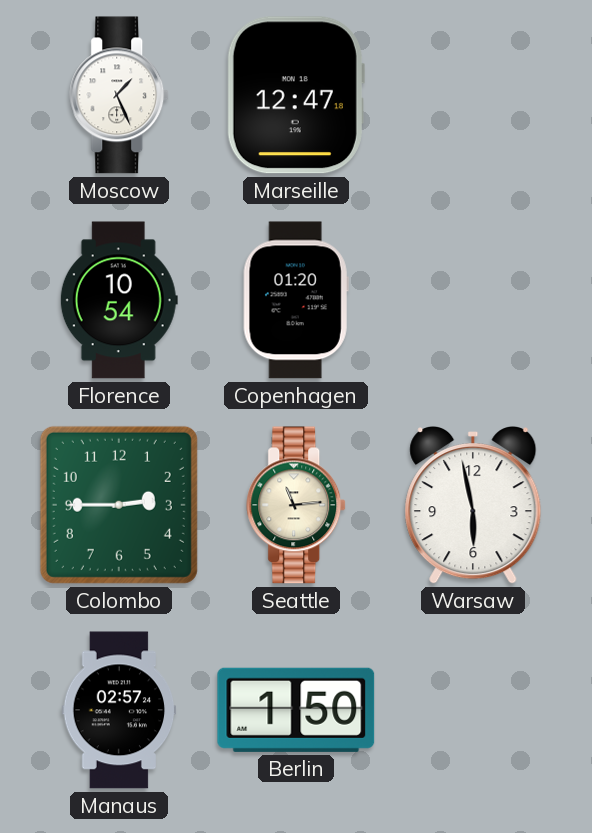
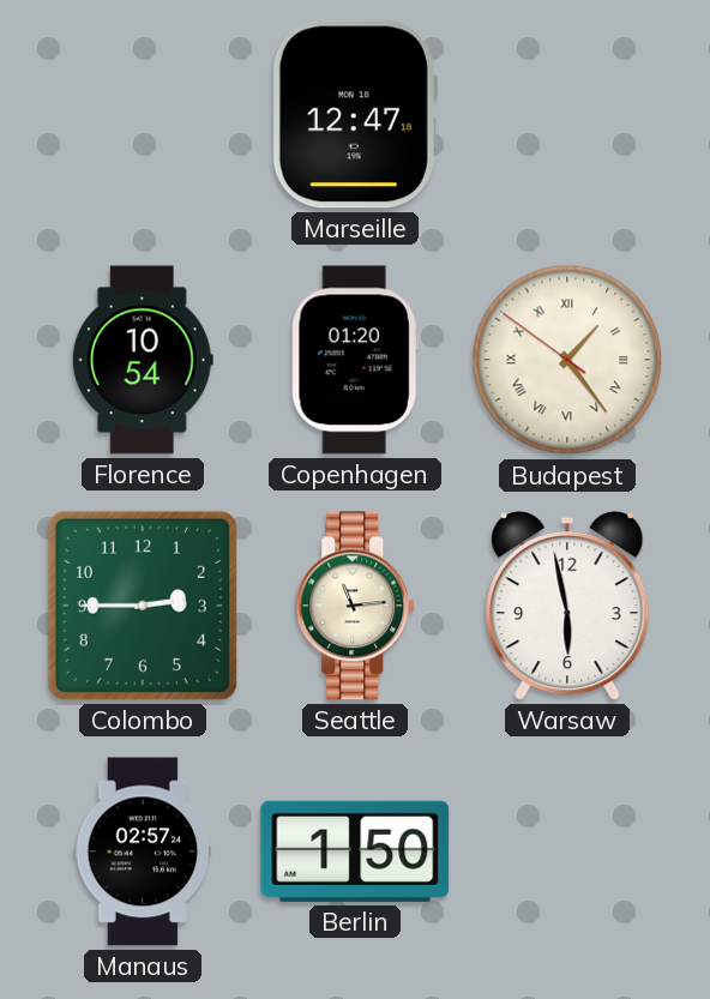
Moscow: 1:26 -> none (120, 95)
Budapest: none -> 1:23 (567, 360)
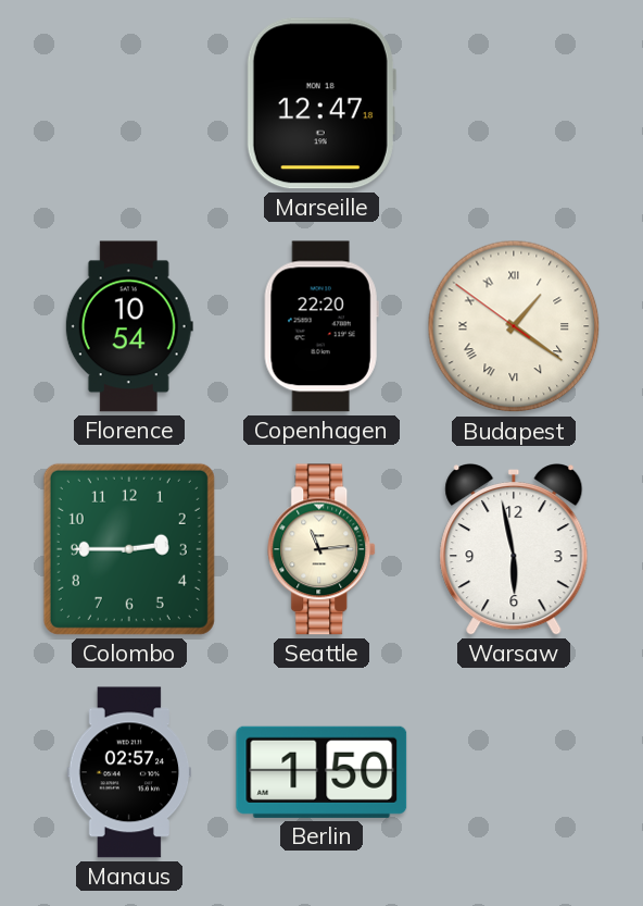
Copenhagen: 01:20 -> 22:20 (321, 326)
Budapest: 1:23 -> 1:20 (514, 326)
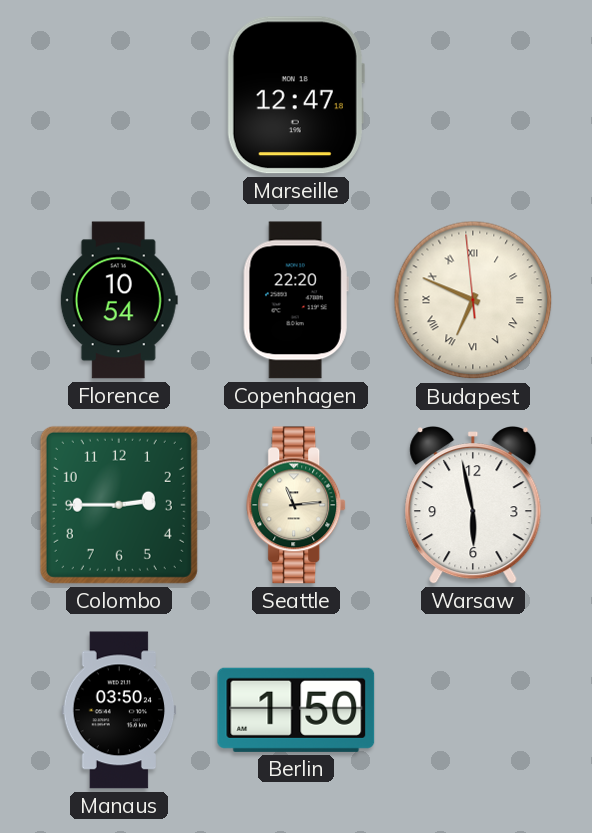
Budapest: 1:20 -> 6:48 (473, 300)
Manaus: 02:57 -> 03:50 (119, 710)
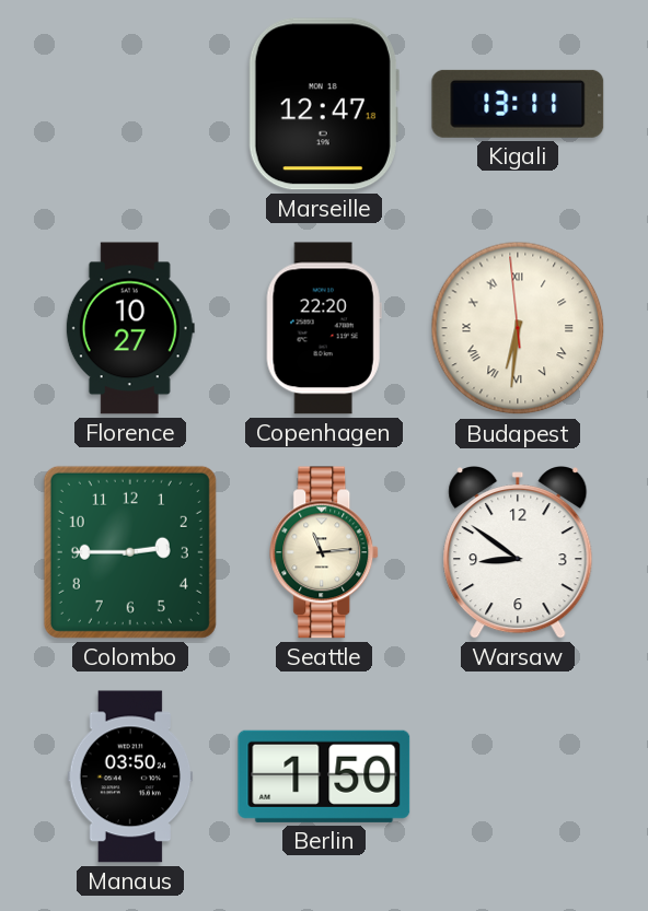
Kigali: none -> 13:11 (518, 104)
Florence: 10:54 -> 10:27 (130, 328)
Budapest: 6:48 -> 6:30 (518, 328)
Warsaw: 5:58 -> 8:51 (518, 553)
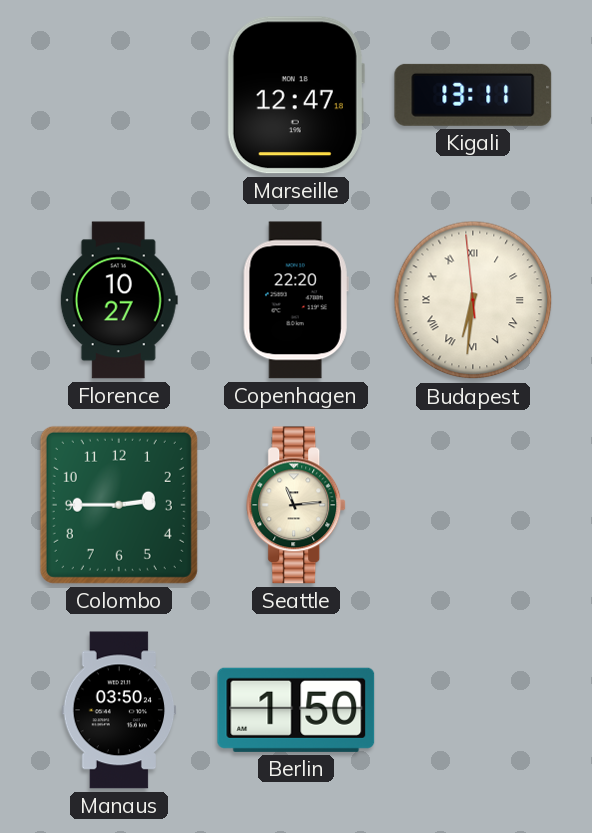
Warsaw: 8:51 -> none (518, 553)
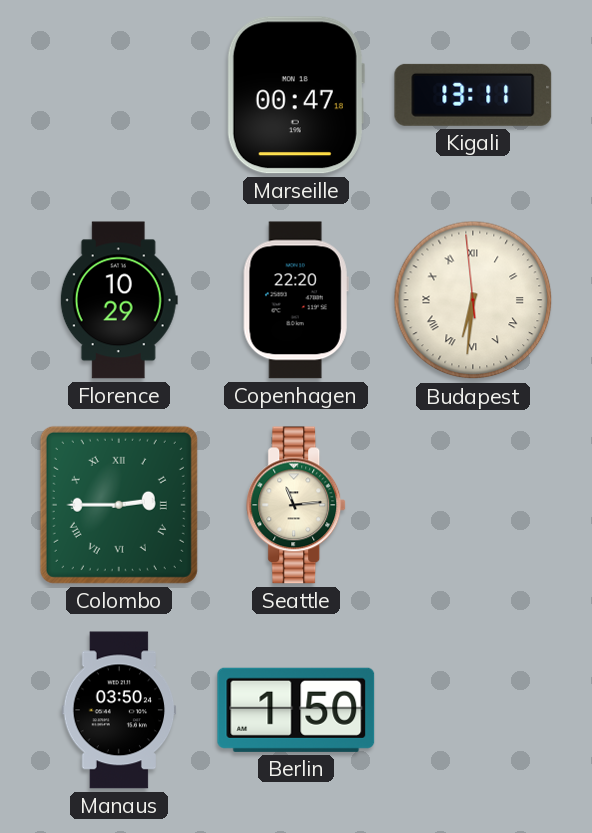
Marseille: 12:47 -> 00:47 (296, 95)
Florence: 10:27 -> 10:29 (119, 300)
Colombo numerals: Arabic -> Roman (119, 505)
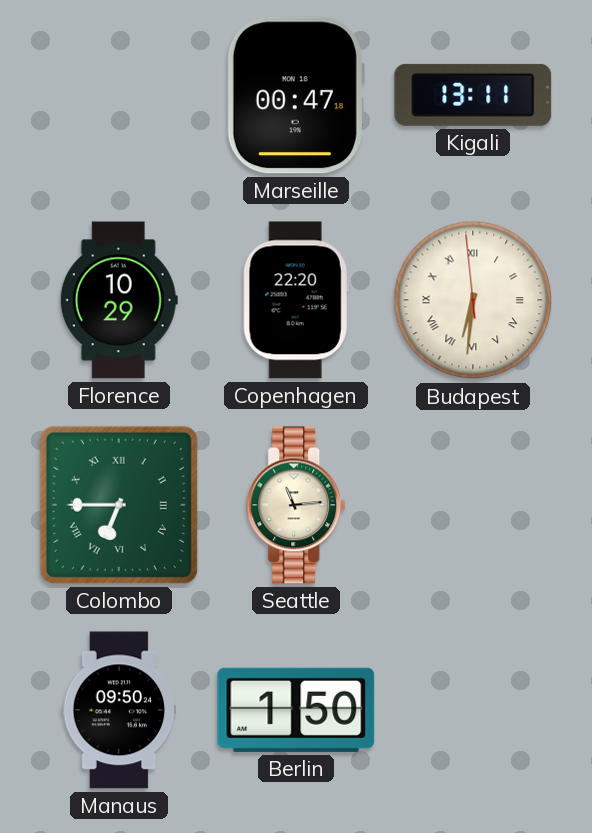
Colombo: 2:45 -> 6:45 (119, 505)
Manaus: 03:50 -> 09:50 (119, 710)
